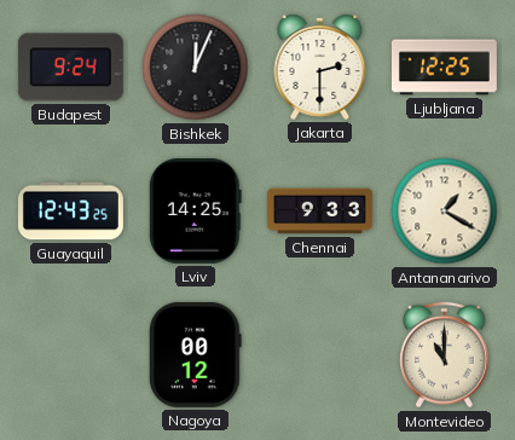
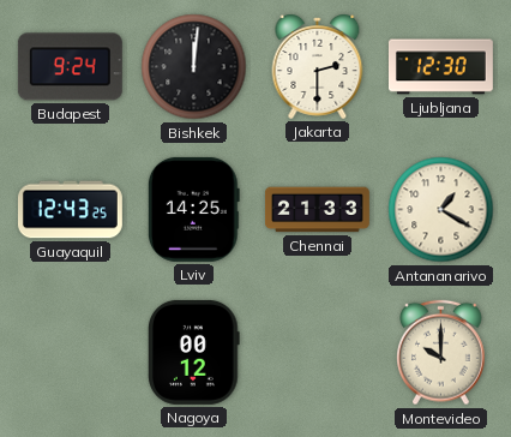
Bishkek: 12:04 -> 12:01 (194, 67)
Ljubljana: 12:25 -> 12:30 (440, 67)
Chennai: 9:33 -> 21:33 (317, 210)
Montevideo: 11:00 -> 10:00 (441, 353)
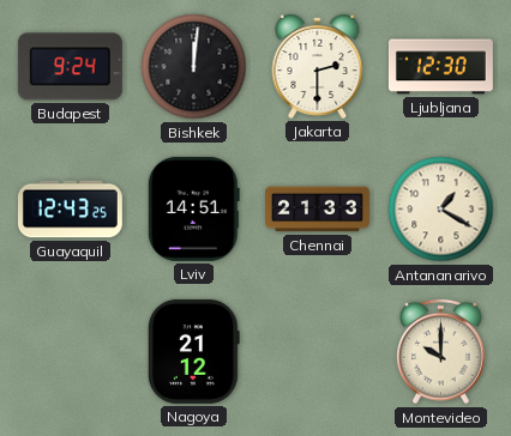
Lviv: 14:25 -> 14:51 (193, 208)
Nagoya: 00:12 -> 21:12 (194, 351)
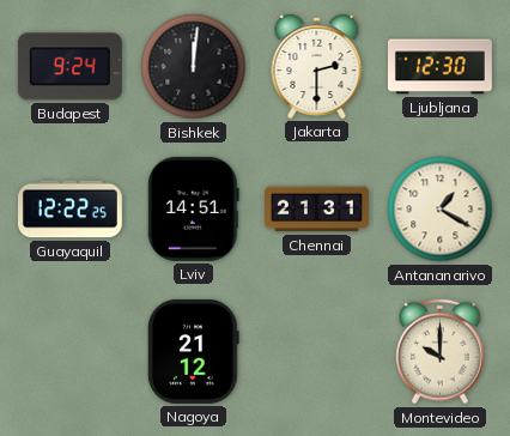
Guayaquil: 12:43 -> 12:22 (69, 210)
Chennai: 21:33 -> 21:31 (316, 210)
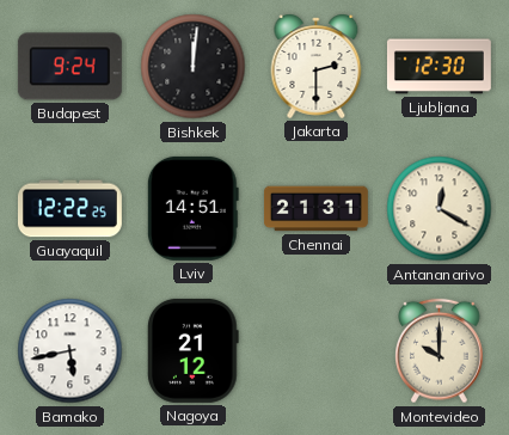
Antananarivo: 1:20 -> 12:20 (440, 209)
Bamako: none -> 5:43 (70, 351)
